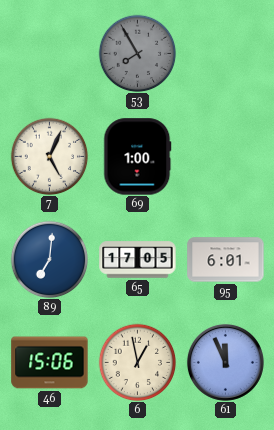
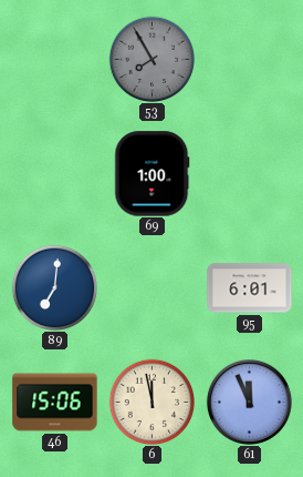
7: 5:04 -> none (49, 156)
65: 17:05 -> none (138, 260)
6: 12:58 -> 11:58 (151, 402)
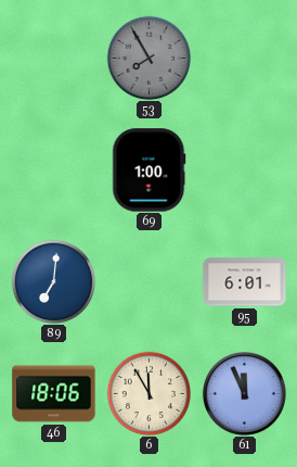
46: 15:06 -> 18:06 (54, 394)
6: 11:58 -> 11:55 (148, 393)
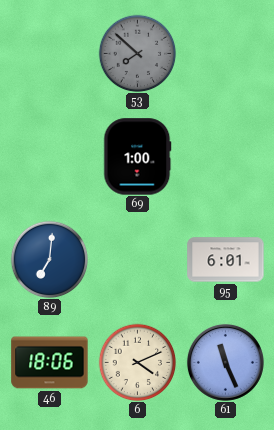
53: 7:55 -> 7:52 (137, 53)
6: 11:55 -> 4:11 (137, 362)
61: 11:56 -> 11:26 (225, 362)
